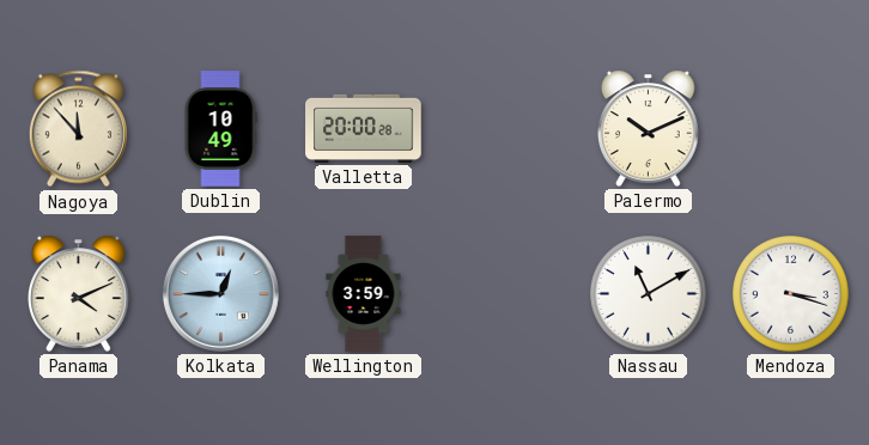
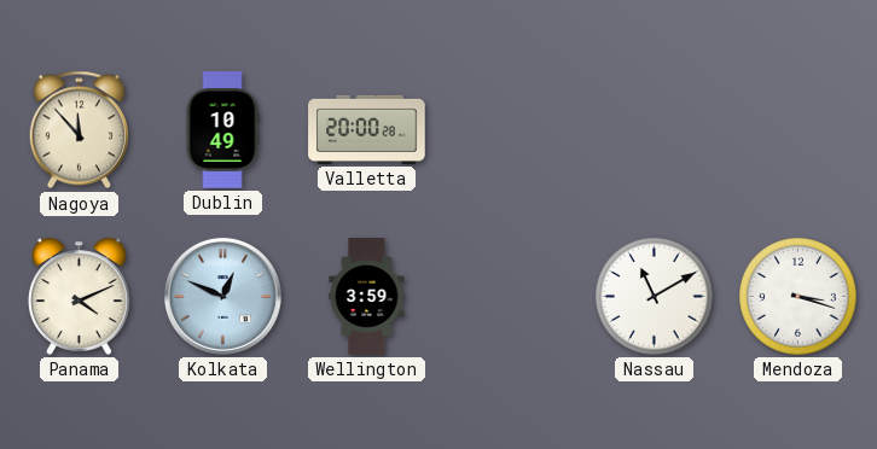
Palermo: 10:11 -> none (649, 128)
Kolkata: 12:45 -> 12:49 (222, 296)
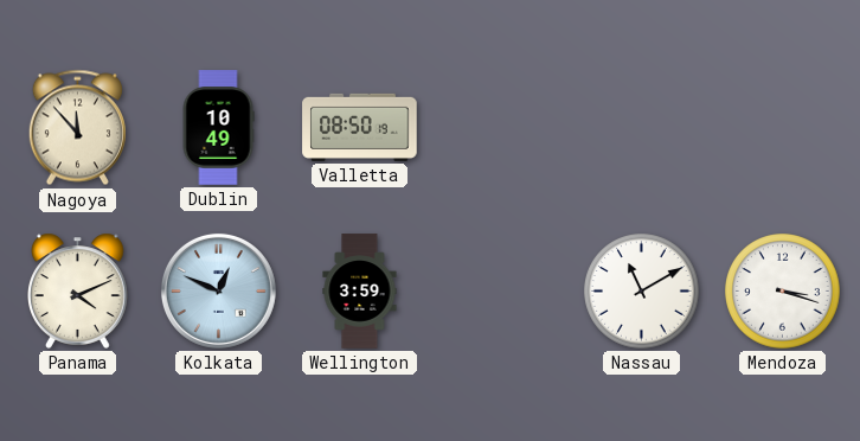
Valletta: 20:00 -> 08:50 (360, 127)
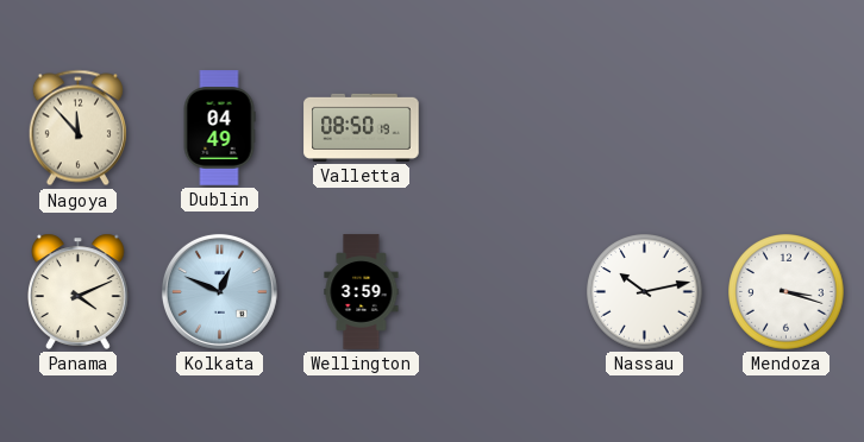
Dublin: 10:49 -> 04:49 (219, 128)
Nassau: 11:10 -> 10:13 (645, 292)
